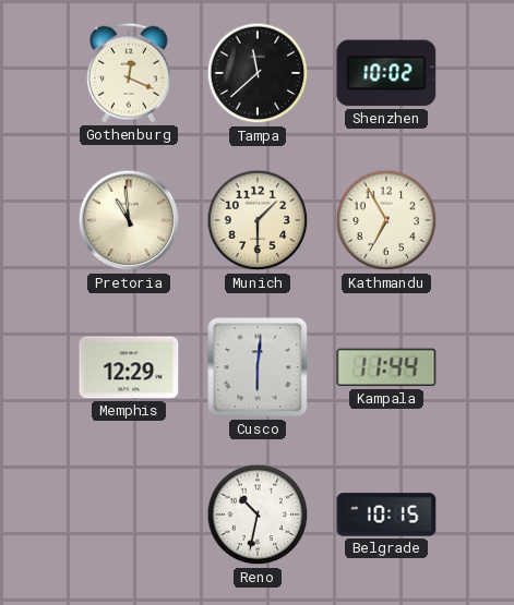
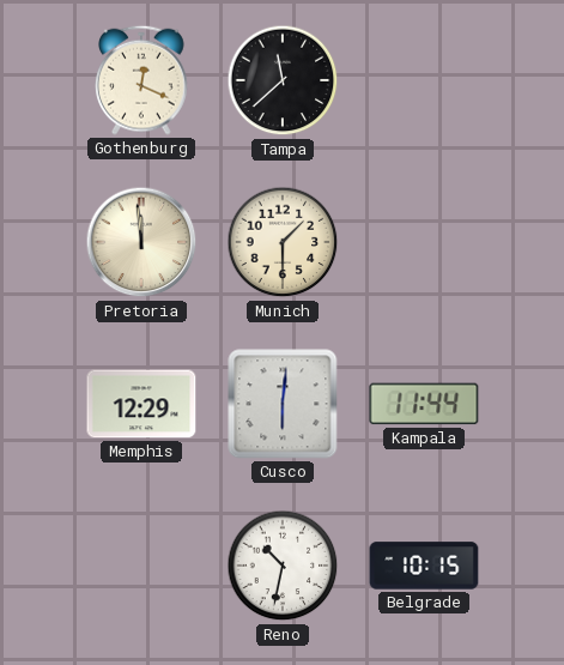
Shenzhen: 10:02 -> none (386, 73)
Pretoria: 10:59 -> 11:59 (141, 242)
Kathmandu: 6:55 -> none (386, 220)
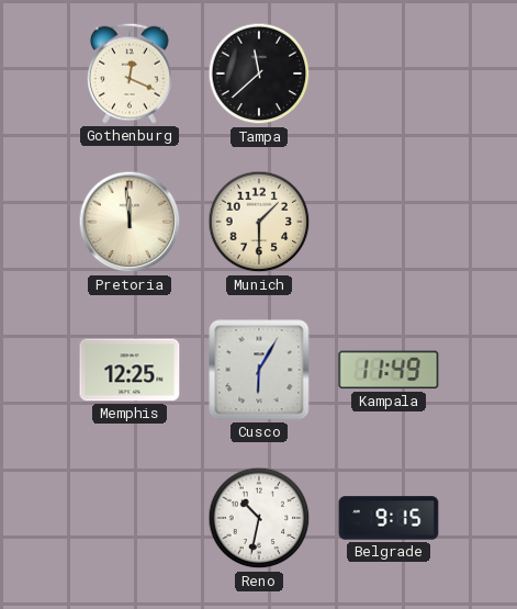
Memphis: 12:29 -> 12:25 (130, 370)
Cusco: 6:01 -> 6:05 (259, 370)
Kampala: 11:44 -> 11:49 (389, 370)
Belgrade: 10:15 -> 9:15 (389, 518)
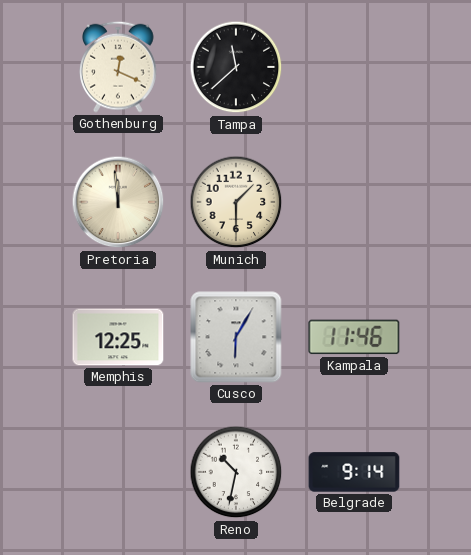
Kampala: 11:49 -> 11:46 (354, 337)
Belgrade: 9:15 -> 9:14 (354, 472)
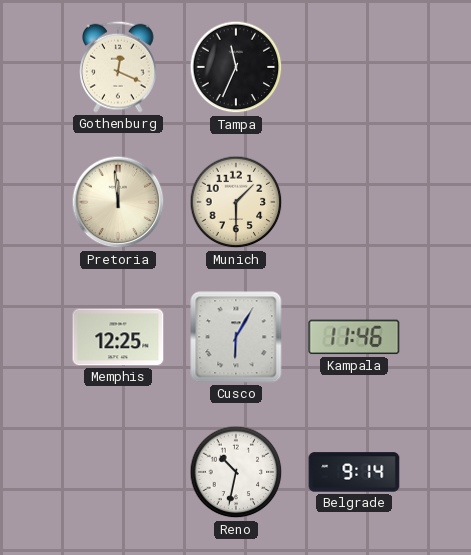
Tampa: 11:38 -> 11:34 (236, 67)
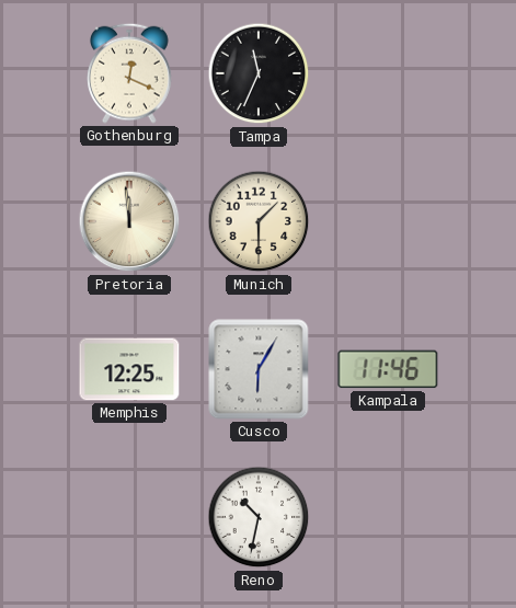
Belgrade: 9:14 -> none (354, 472)
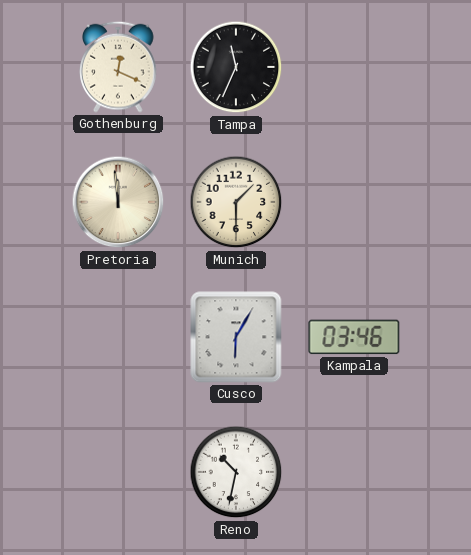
Memphis: 12:25 -> none (129, 369)
Kampala: 11:46 -> 03:46 (354, 337)
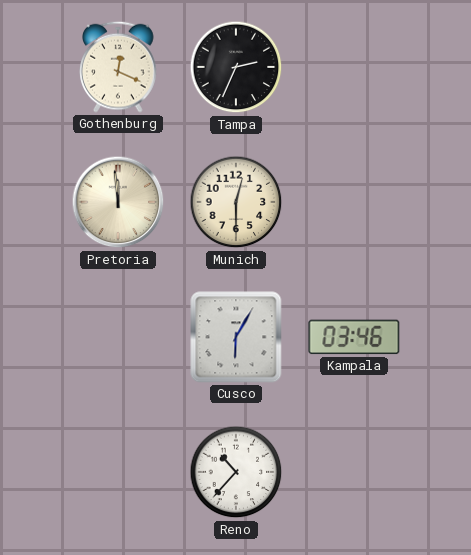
Tampa: 11:34 -> 2:34 (236, 67)
Munich: 1:30 -> 12:30 (236, 202)
Reno: 10:32 -> 10:37 (236, 472)
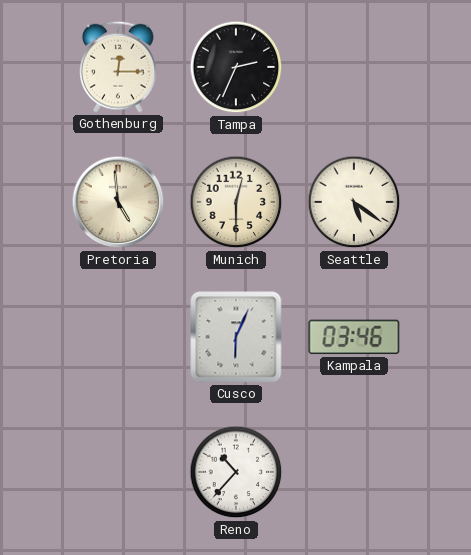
Gothenburg: 12:19 -> 12:15 (119, 67)
Pretoria: 11:59 -> 4:59 (118, 202)
Seattle: none -> 5:21 (354, 202)
Cusco: 6:05 -> 6:04 (236, 337)
